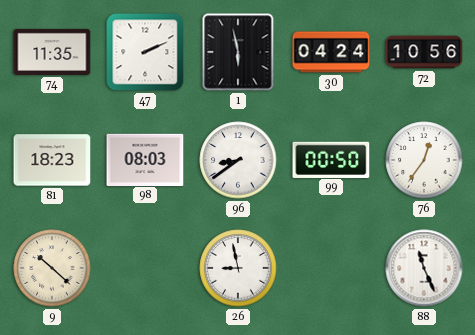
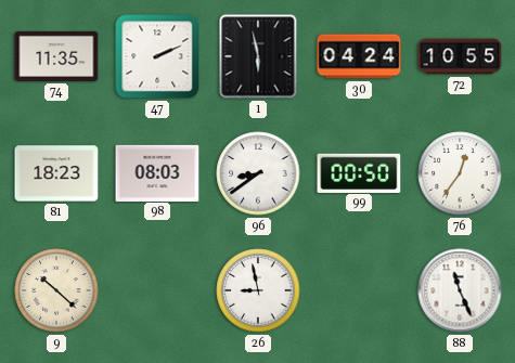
72: 10:56 -> 10:55 (460, 56)
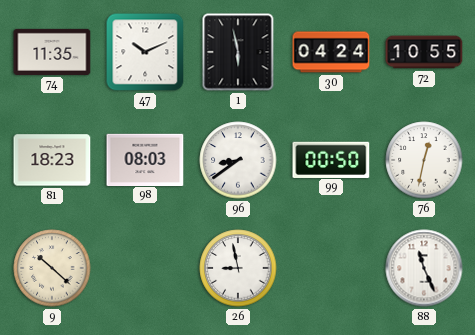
47: 2:11 -> 10:11 (145, 52)
76: 12:36 -> 12:32 (424, 160)
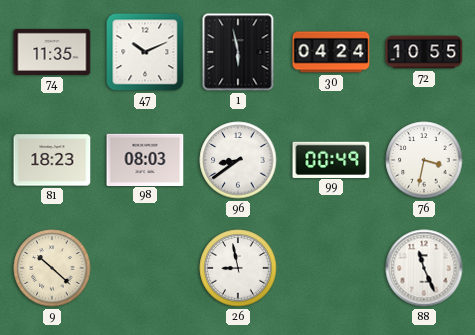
99: 00:50 -> 00:49 (331, 159)
76: 12:32 -> 3:32 (424, 160)
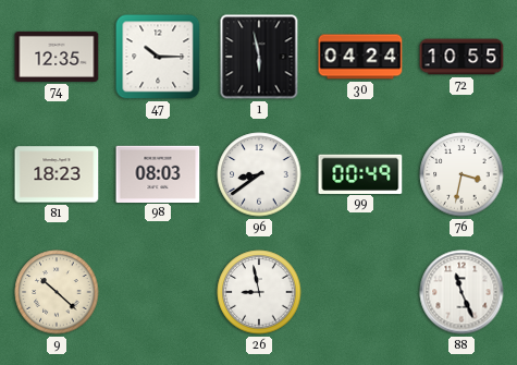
74: 11:35 -> 12:35 (57, 57)
47: 10:11 -> 10:15 (158, 57)
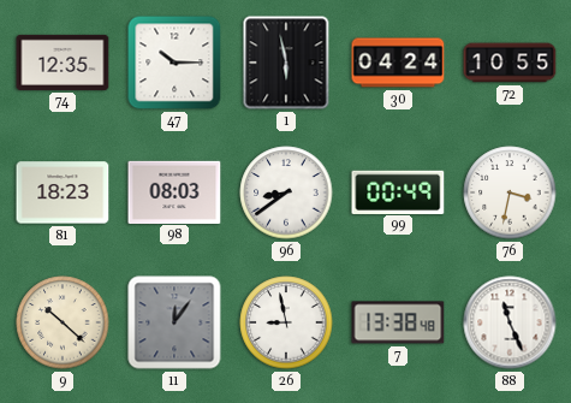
11: none -> 12:06 (174, 322)
7: none -> 13:38 (398, 322)
